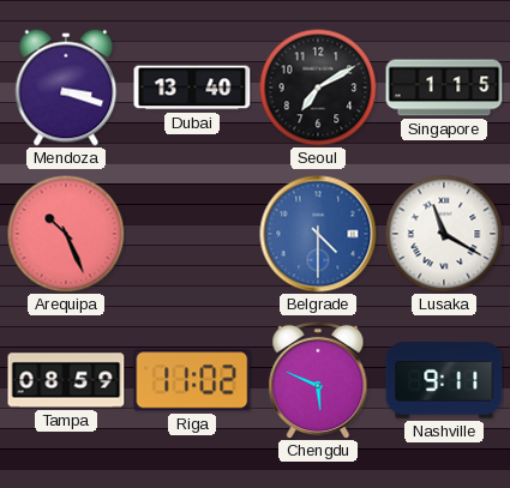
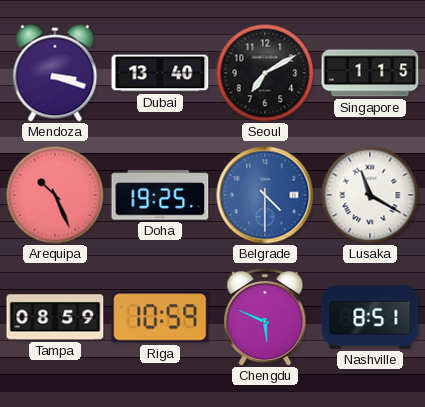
Doha: none -> 19:25 (160, 195)
Riga: 11:02 -> 10:59 (160, 317)
Nashville: 9:11 -> 8:51 (370, 317)
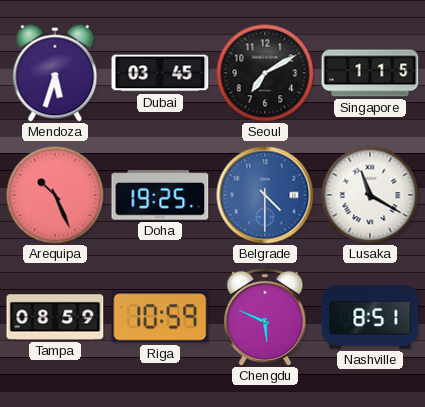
Mendoza: 3:18 -> 5:33 (55, 73)
Dubai: 13:40 -> 03:45 (160, 73)
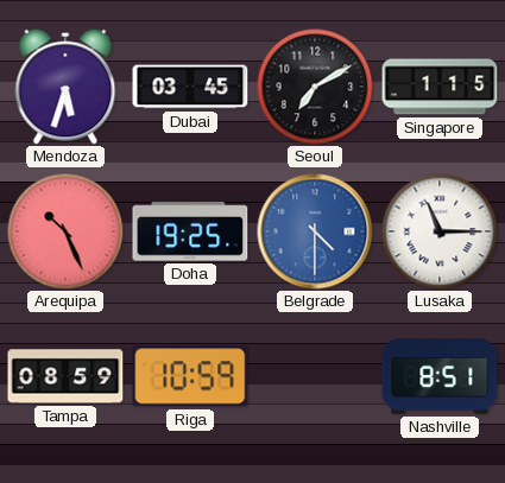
Lusaka: 11:20 -> 11:15 (440, 231)
Chengdu: 5:49 -> none (265, 317)
